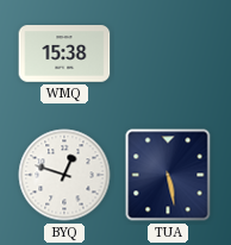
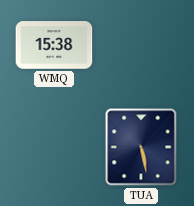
BYQ: 12:48 -> none (64, 175)
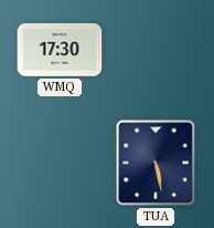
WMQ: 15:38 -> 17:30 (60, 50)
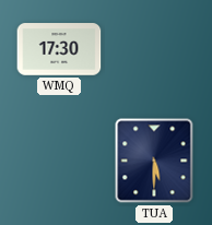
TUA: 5:28 -> 5:30 (154, 161)
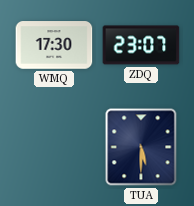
ZDQ: none -> 23:07 (141, 45)
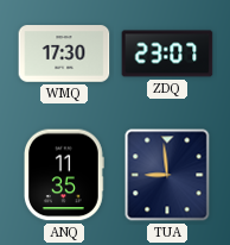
ANQ: none -> 11:35 (64, 175)
TUA: 5:30 -> 8:59 (167, 175)
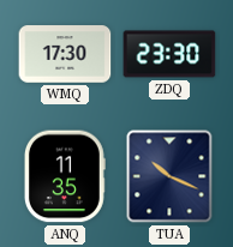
ZDQ: 23:07 -> 23:30 (169, 54)
TUA: 8:59 -> 10:19 (169, 176)
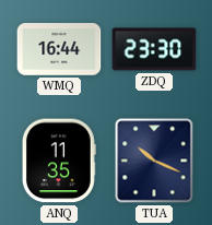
WMQ: 17:30 -> 16:44 (59, 49)
